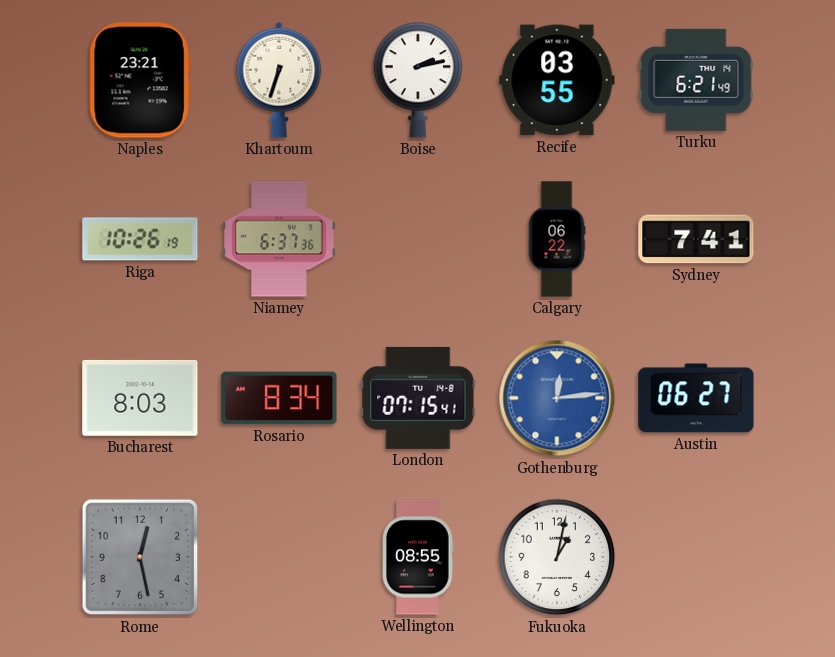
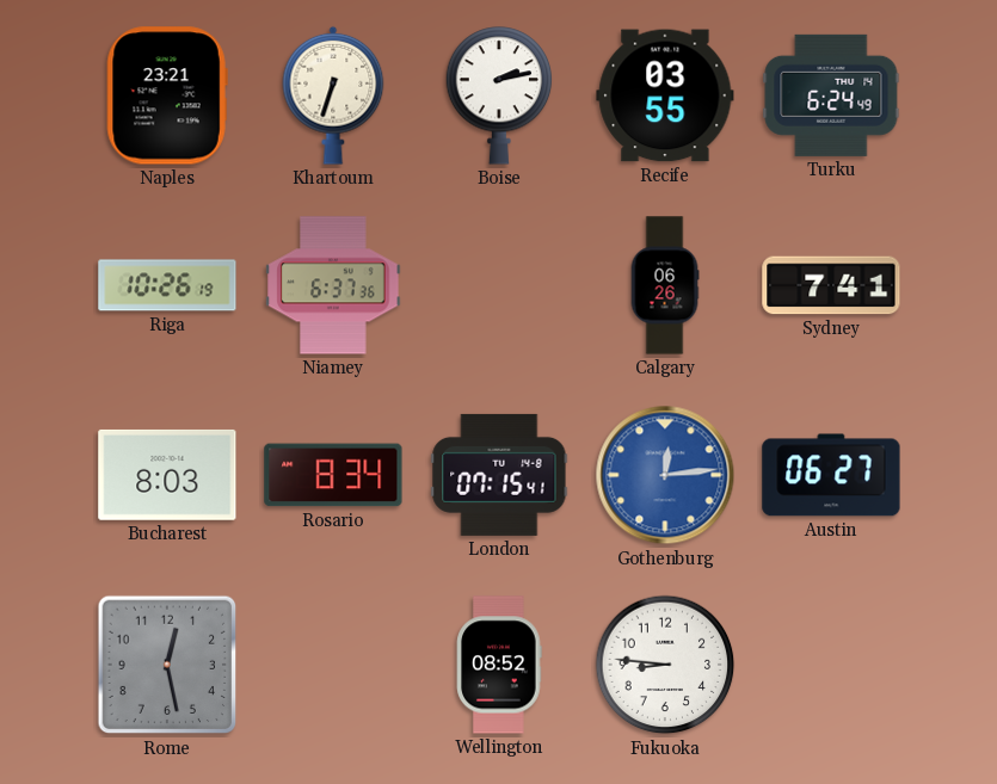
Turku: 6:21 -> 6:24 (831, 95)
Calgary: 06:22 -> 06:26 (665, 285)
Wellington: 08:55 -> 08:52 (499, 665)
Fukuoka: 1:02 -> 8:46 (665, 665)
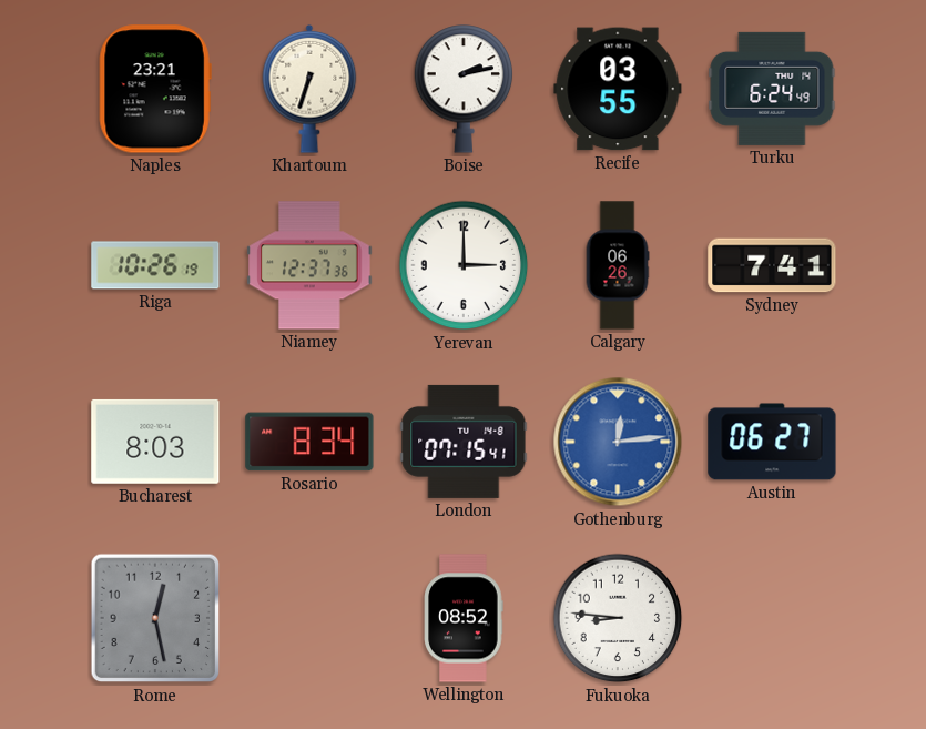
Niamey: 6:37 -> 12:37 (309, 265)
Yerevan: none -> 3:00 (464, 265)
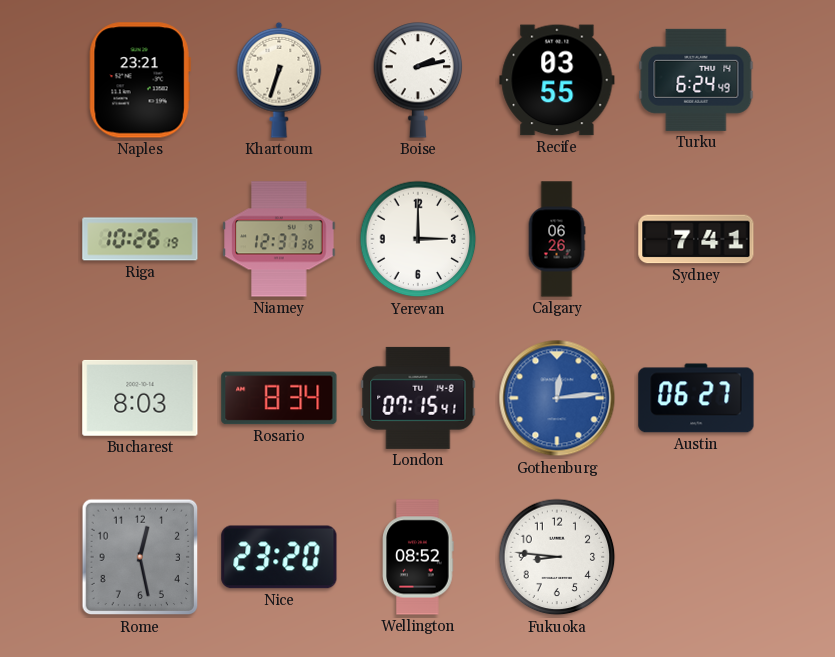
Nice: none -> 23:20 (279, 557)
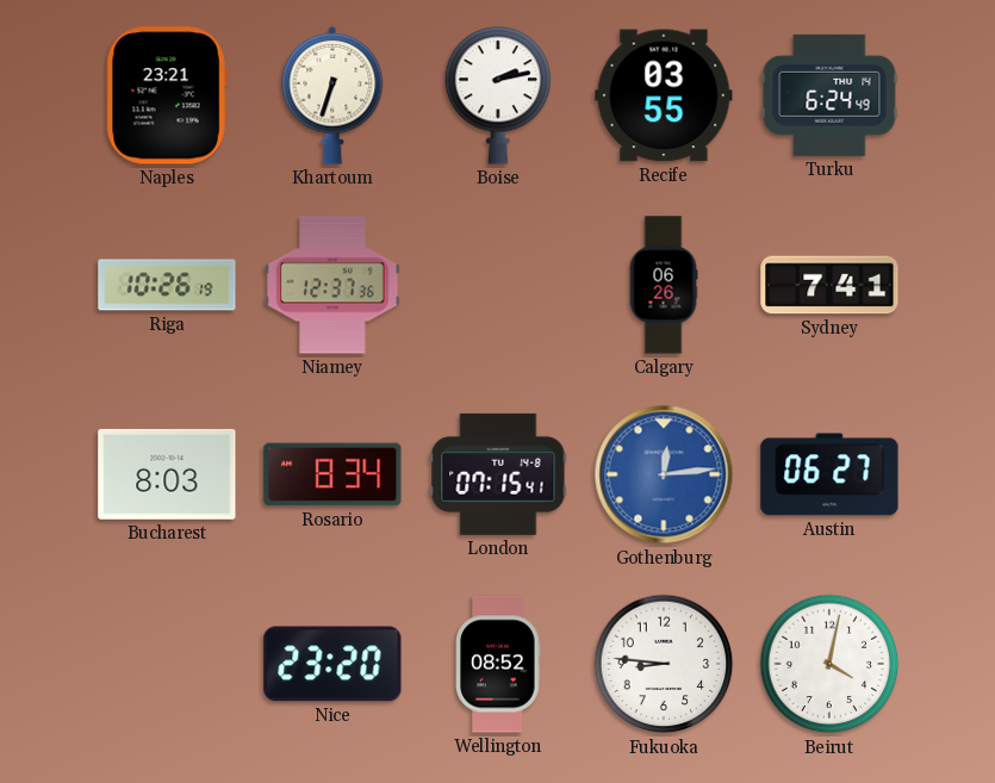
Yerevan: 3:00 -> none (418, 239)
Rome: 12:28 -> none (140, 557)
Beirut: none -> 4:02 (829, 664)
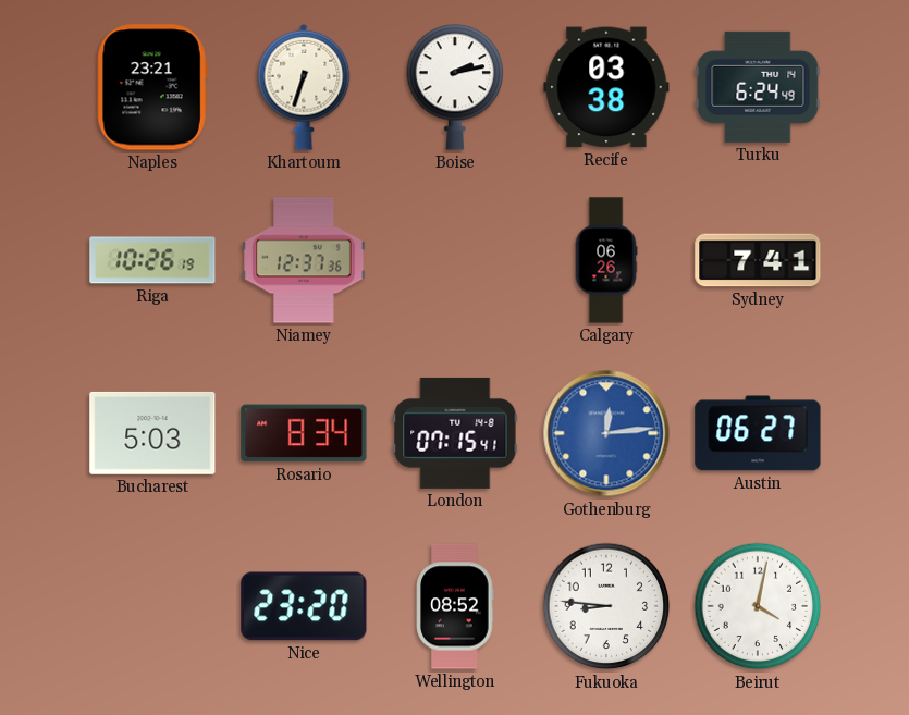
Recife: 03:55 -> 03:38 (606, 87)
Bucharest: 8:03 -> 5:03 (152, 433)
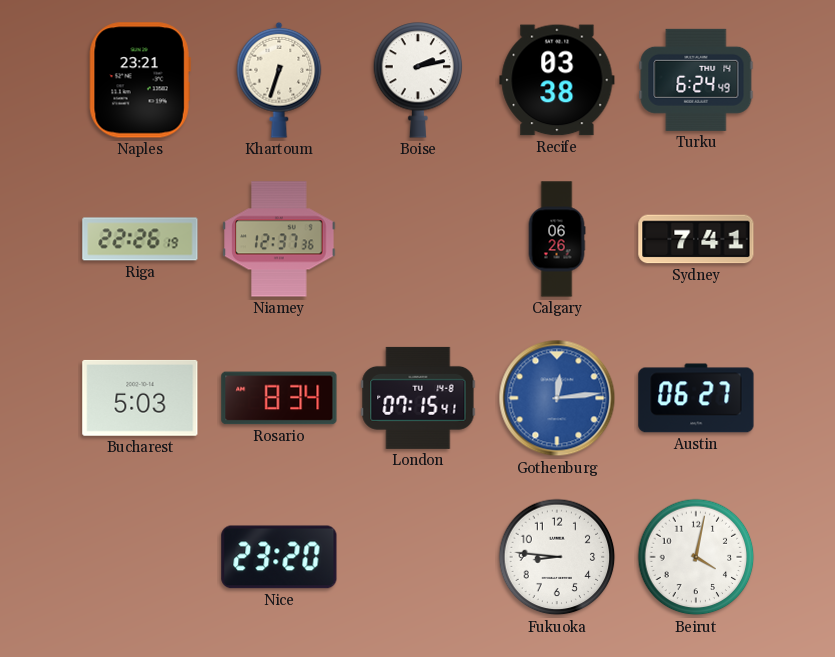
Riga: 10:26 -> 22:26 (140, 239)
Wellington: 08:52 -> none (455, 606)
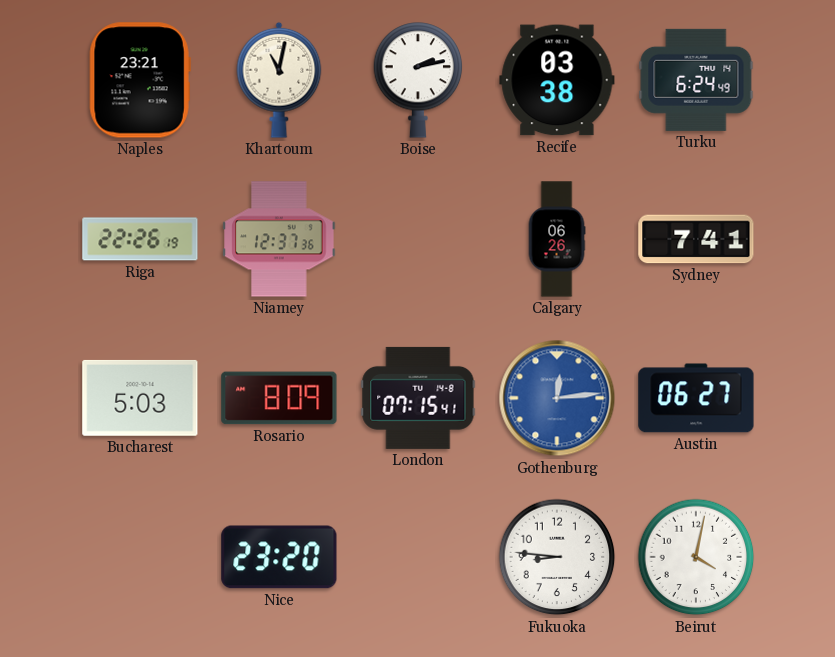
Khartoum: 6:33 -> 11:02 (279, 80)
Rosario: 8:34 -> 8:09 (279, 398)
